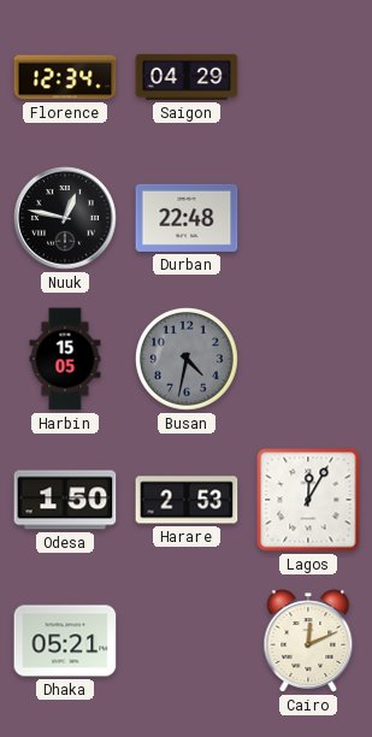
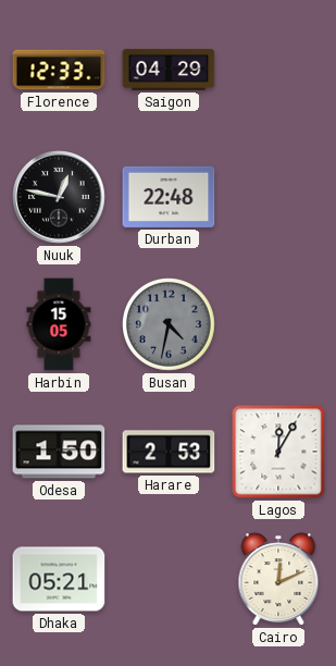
Florence: 12:34 -> 12:33 (59, 70)
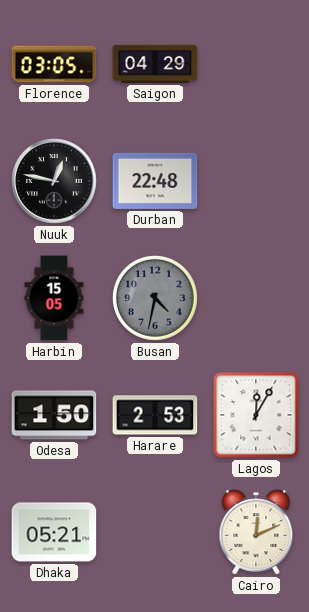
Florence: 12:33 -> 03:05 (54, 64)
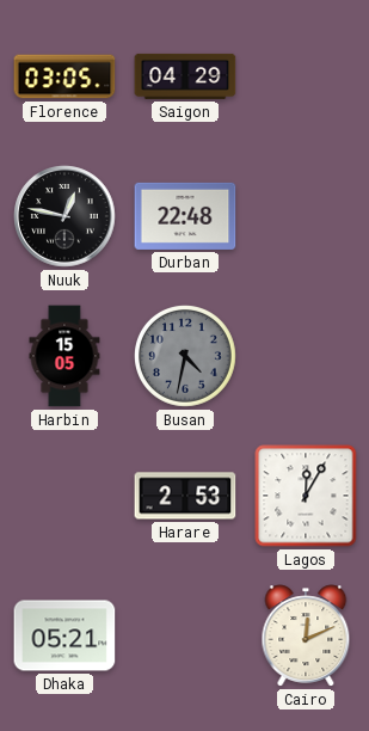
Odesa: 1:50 -> none (54, 415)
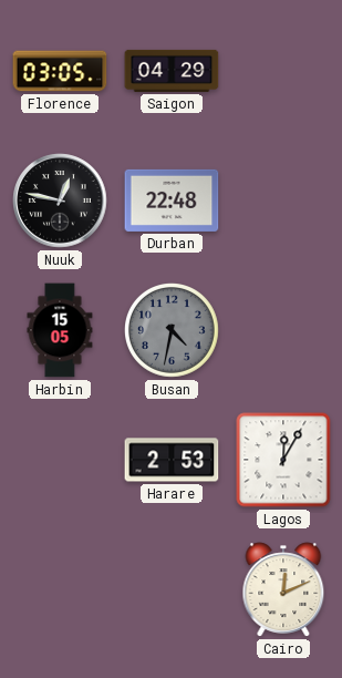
Dhaka: 05:21 -> none (64, 635)
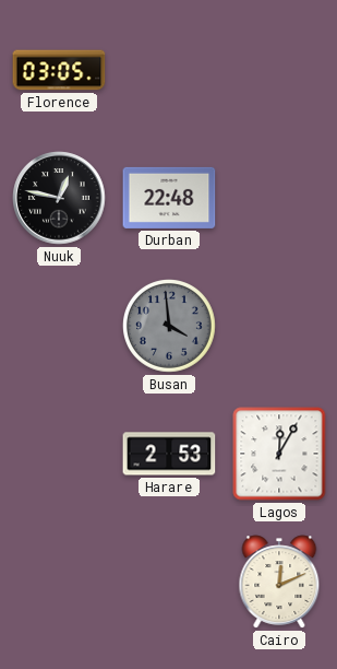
Saigon: 04:29 -> none (172, 71)
Harbin: 15:05 -> none (60, 330)
Busan: 4:32 -> 3:59 (170, 327)
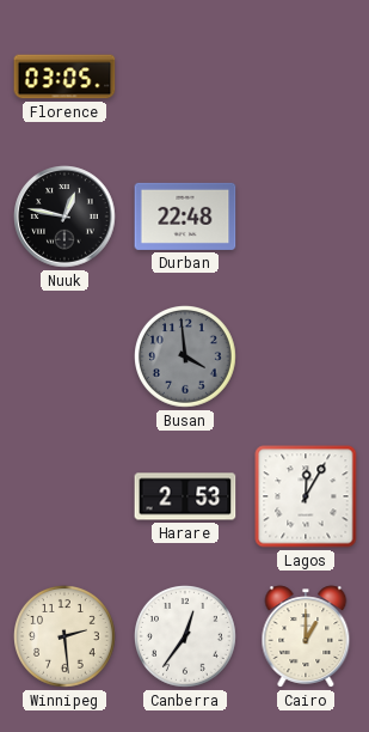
Winnipeg: none -> 2:29 (66, 638)
Canberra: none -> 12:36 (186, 638)
Cairo: 12:11 -> 1:00 (306, 636)
